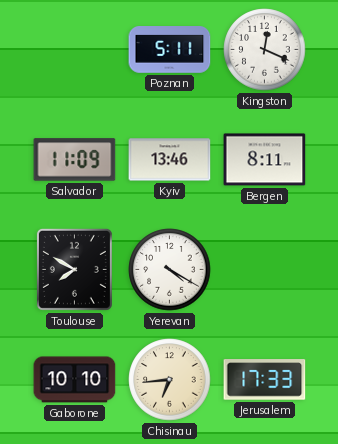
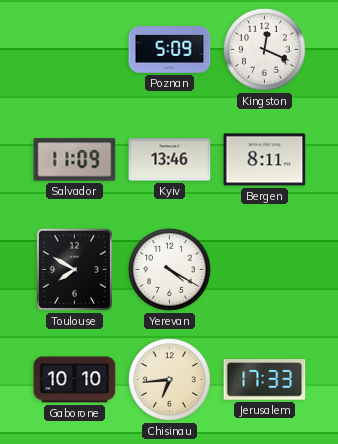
Poznan: 5:11 -> 5:09 (170, 50)
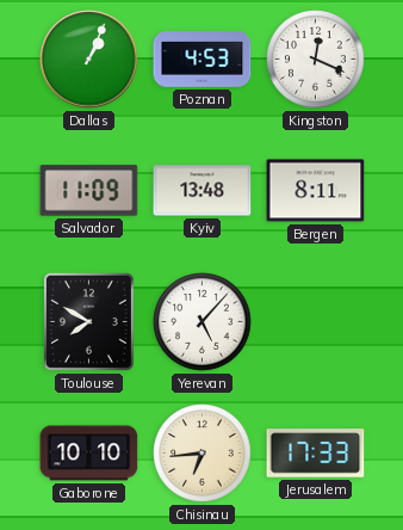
Dallas: none -> 1:04 (89, 60)
Poznan: 5:09 -> 4:53 (203, 60)
Kyiv: 13:46 -> 13:48 (203, 191)
Yerevan: 4:20 -> 5:07 (203, 322)
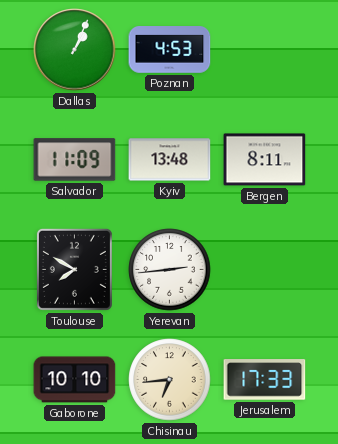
Kingston: 12:19 -> none (316, 60)
Yerevan: 5:07 -> 2:44 (170, 270)
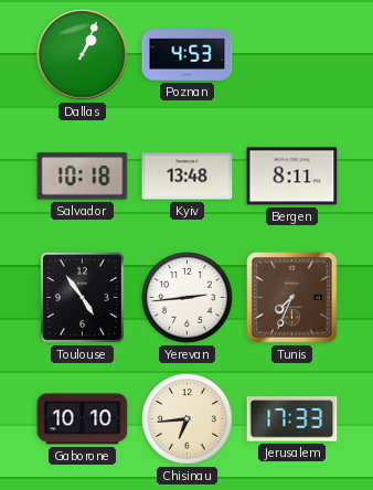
Salvador: 11:09 -> 10:18 (83, 177)
Toulouse: 7:50 -> 4:54 (82, 297)
Tunis: none -> 7:34 (292, 298)
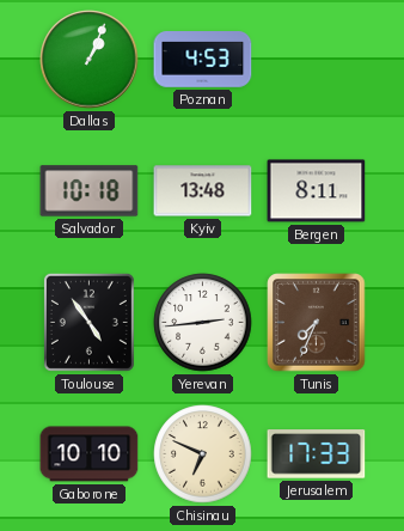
Chisinau: 6:44 -> 6:49 (203, 454)
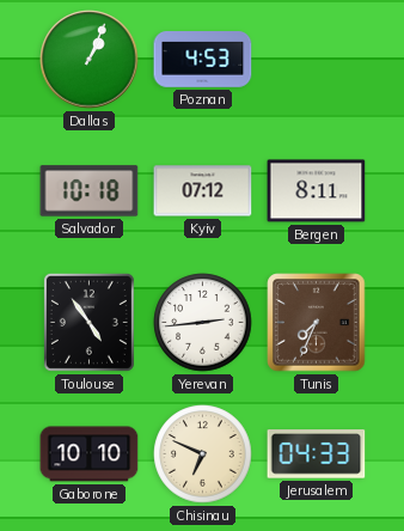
Kyiv: 13:48 -> 07:12 (203, 191)
Jerusalem: 17:33 -> 04:33 (317, 454)
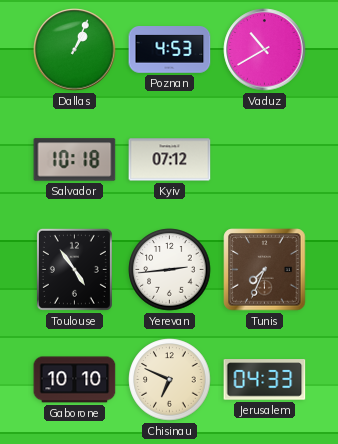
Vaduz: none -> 10:40 (265, 50)
Bergen: 8:11 -> none (317, 191)
